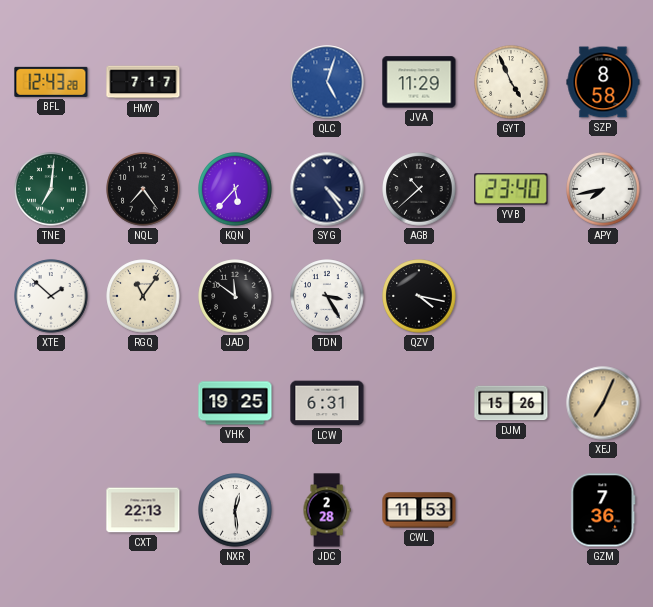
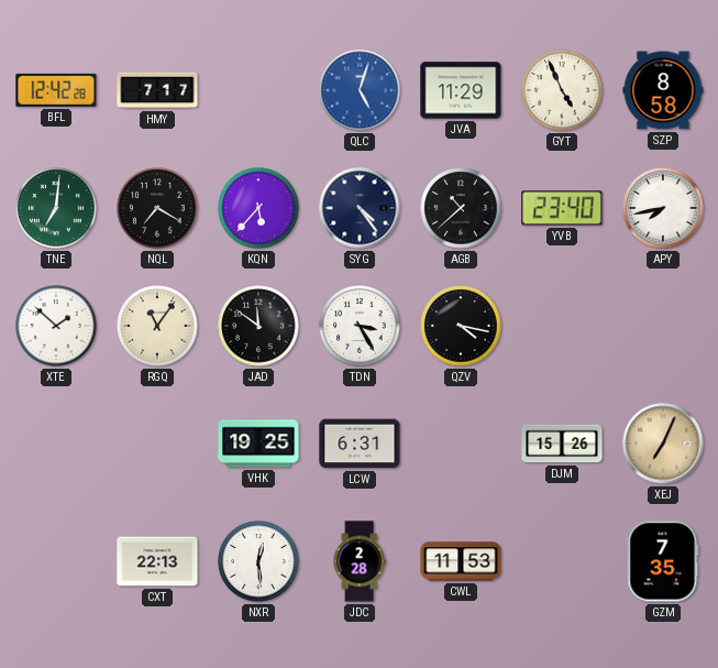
BFL: 12:43 -> 12:42 (56, 90)
NQL: 7:24 -> 7:20 (157, 208)
GZM: 7:36 -> 7:35 (663, 561)
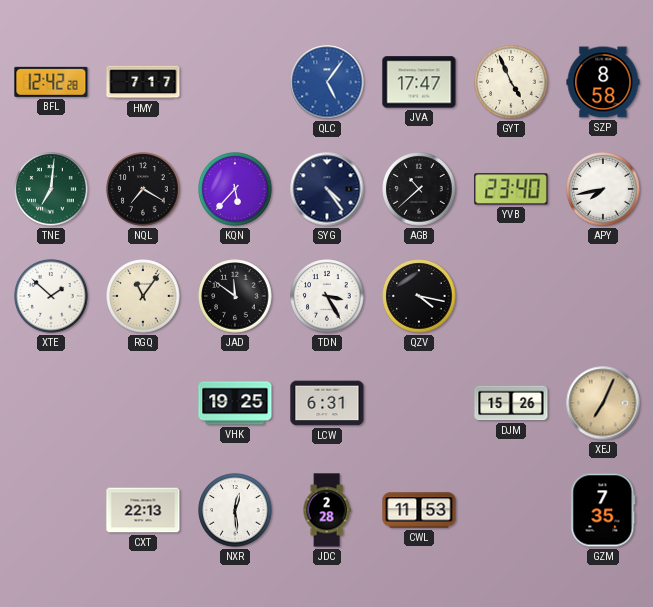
QLC: 5:03 -> 5:06 (327, 82)
JVA: 11:29 -> 17:47 (419, 82)
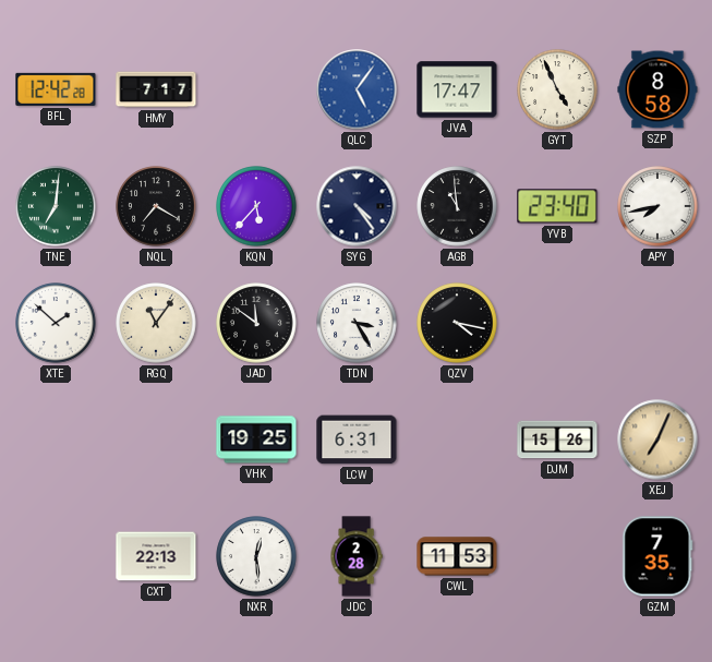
AGB: 10:38 -> 10:59 (457, 206)
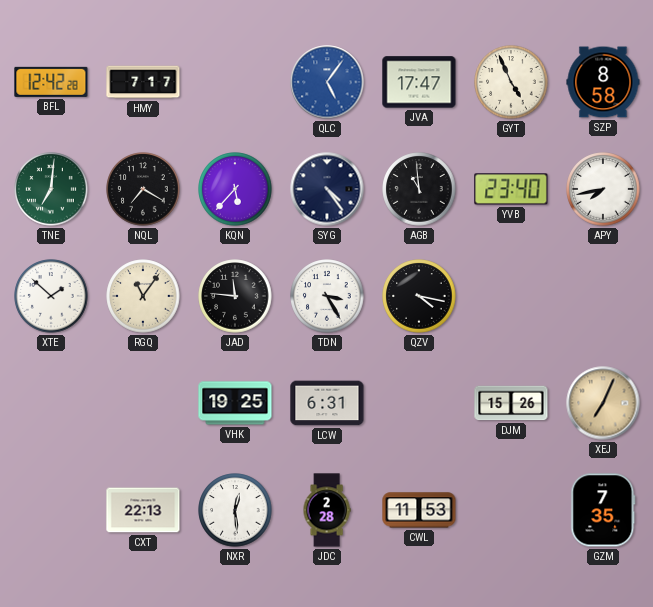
JAD: 11:51 -> 11:46 (235, 296)
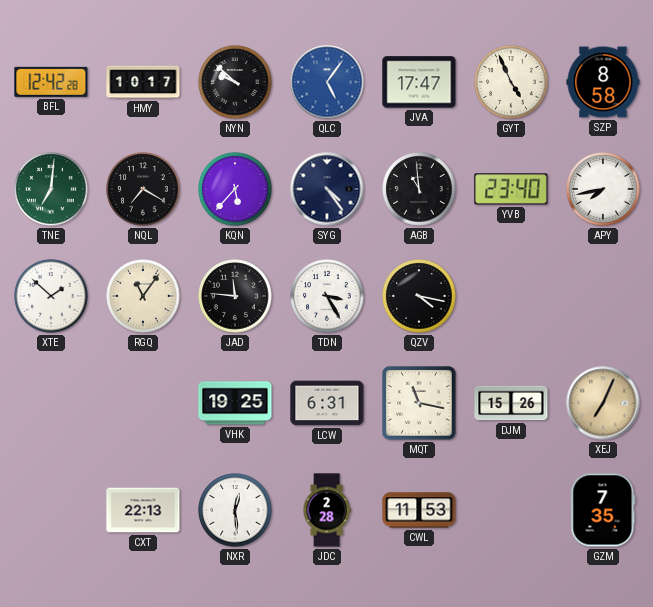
HMY: 7:17 -> 10:17 (143, 82)
NYN: none -> 9:52 (235, 82)
MQT: none -> 11:17 (419, 403)
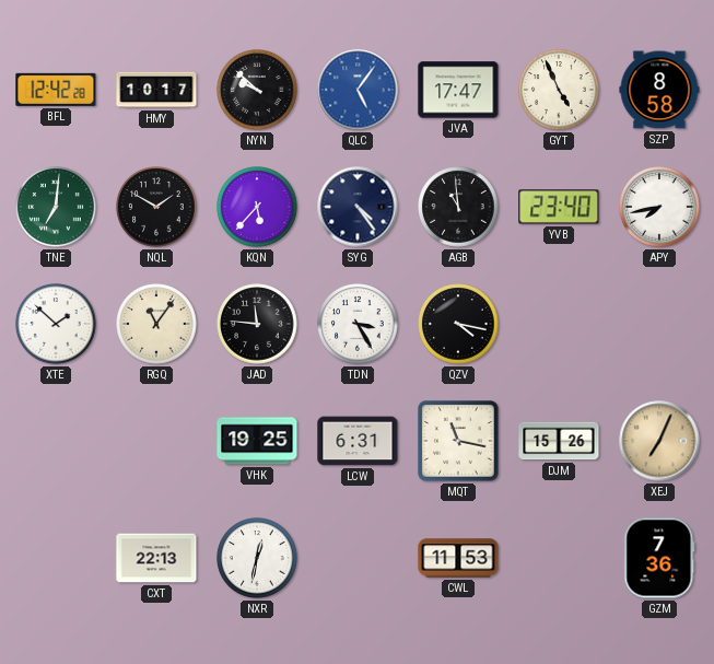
NQL: 7:20 -> 1:50 (156, 207)
NXR: 12:29 -> 12:32 (257, 558)
JDC: 2:28 -> none (327, 510)
GZM: 7:35 -> 7:36 (659, 558)
